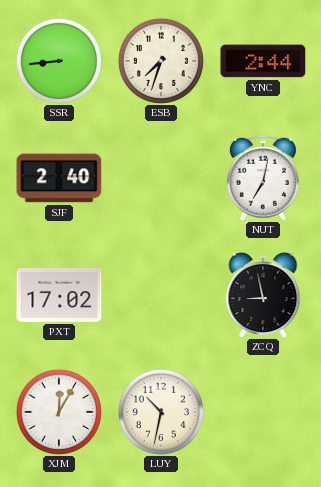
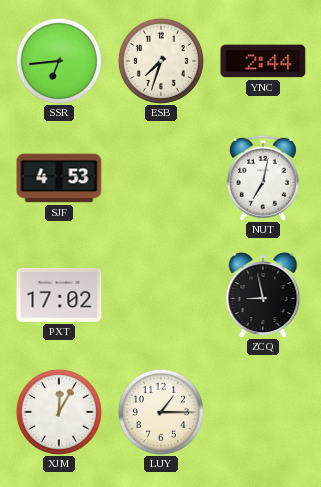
SSR: 8:44 -> 6:44 (59, 61)
SJF: 2:40 -> 4:53 (59, 178)
LUY: 10:32 -> 1:15 (161, 412)
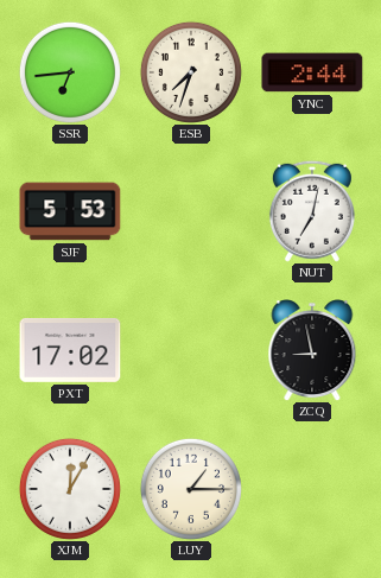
SJF: 4:53 -> 5:53 (70, 211)
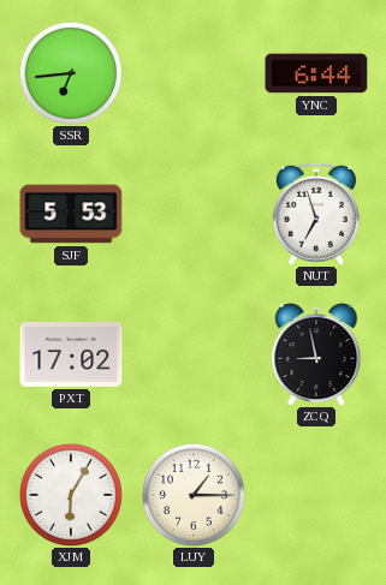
ESB: 7:33 -> none (191, 72)
YNC: 2:44 -> 6:44 (316, 73)
NUT: 7:02 -> 6:57 (316, 214)
XJM: 12:05 -> 6:05 (71, 495)
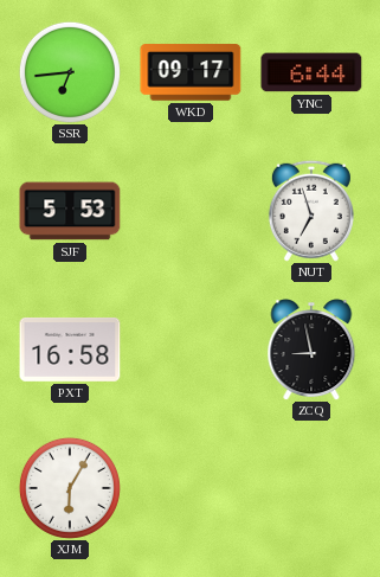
WKD: none -> 09:17 (191, 72)
PXT: 17:02 -> 16:58 (70, 350)
LUY: 1:15 -> none (194, 495)
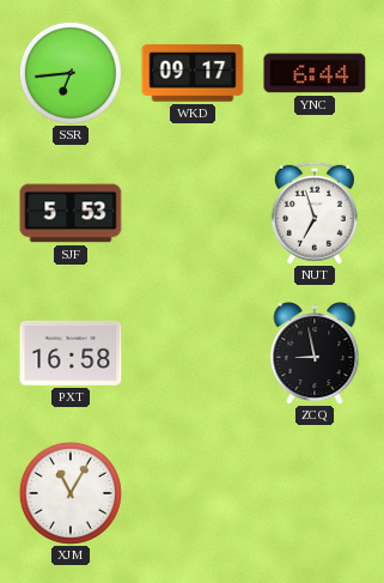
XJM: 6:05 -> 11:05 (71, 493)
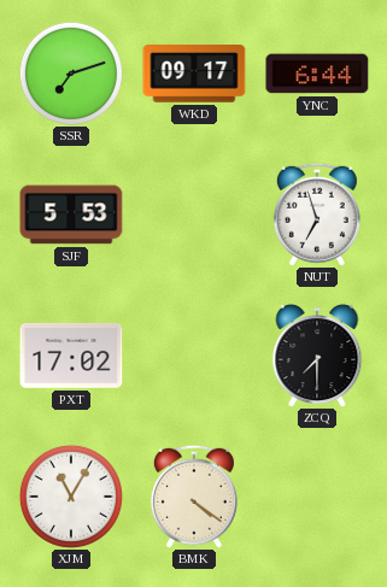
SSR: 6:44 -> 7:12 (71, 74)
PXT: 16:58 -> 17:02 (71, 356)
ZCQ: 8:58 -> 7:30 (317, 356)
BMK: none -> 4:21 (194, 497)
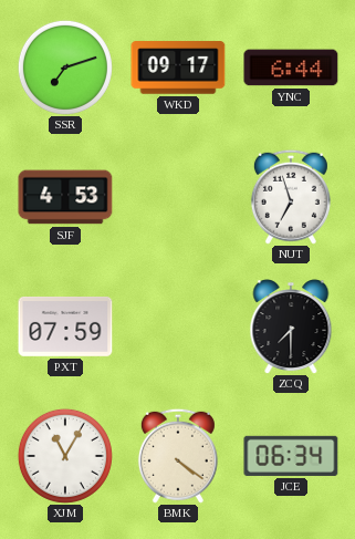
SJF: 5:53 -> 4:53 (65, 197)
PXT: 17:02 -> 07:59 (65, 326)
JCE: none -> 06:34 (291, 456)
